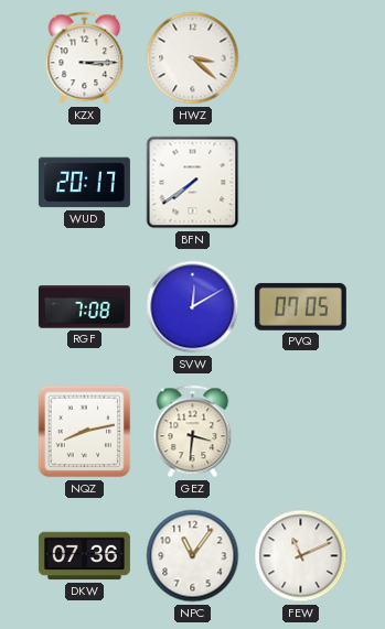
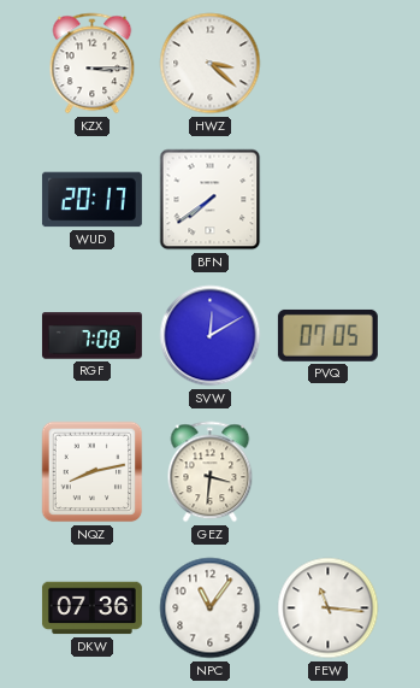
FEW: 11:11 -> 11:16 (329, 608)
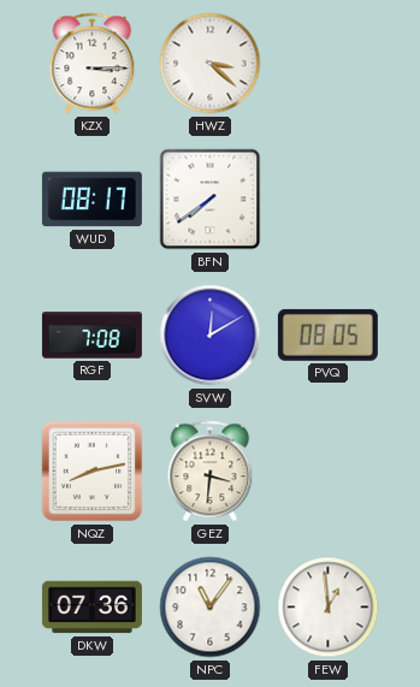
WUD: 20:17 -> 08:17 (91, 200)
PVQ: 07:05 -> 08:05 (327, 334)
FEW: 11:16 -> 12:59 (329, 608)
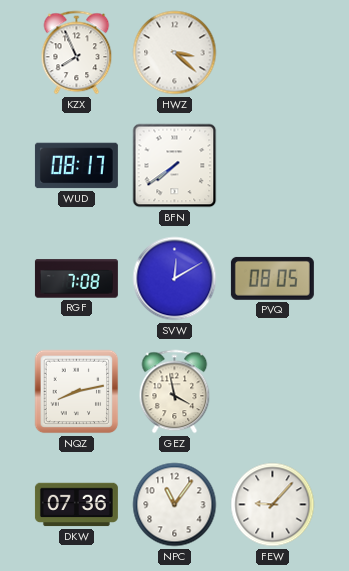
KZX: 3:15 -> 7:56 (77, 53)
GEZ: 3:31 -> 3:58 (175, 392)
FEW: 12:59 -> 9:07 (273, 505)
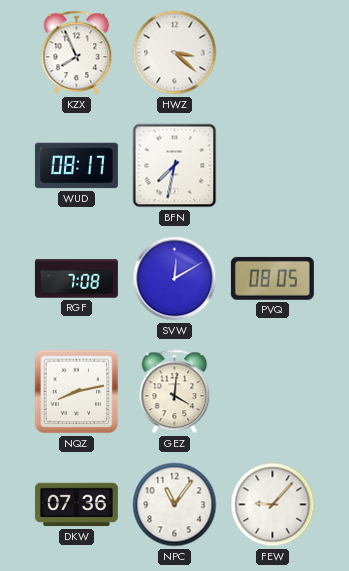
BFN: 7:39 -> 7:32 (175, 166)
GEZ: 3:58 -> 4:01 (175, 392)
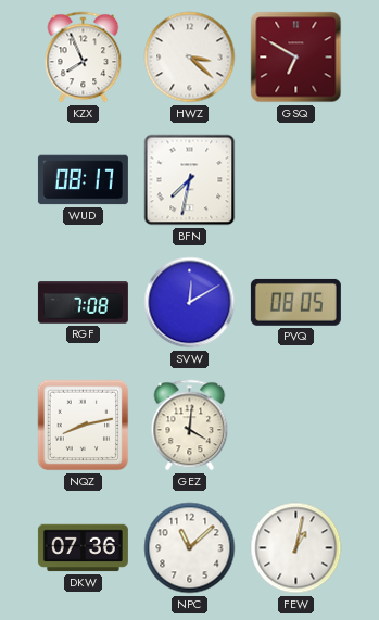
GSQ: none -> 6:50 (296, 58)
NPC: 11:06 -> 11:08 (190, 548)
FEW: 9:07 -> 1:02 (296, 548)
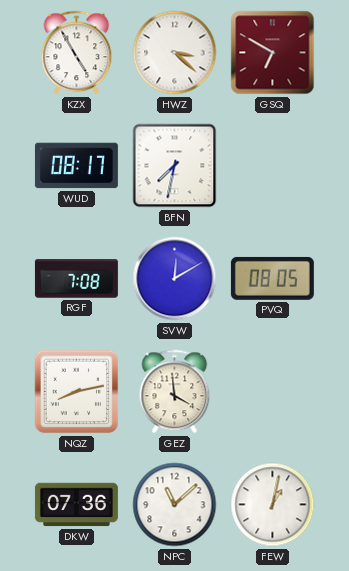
KZX: 7:56 -> 4:55 (77, 53)
GEZ: 4:01 -> 3:59 (175, 392)
